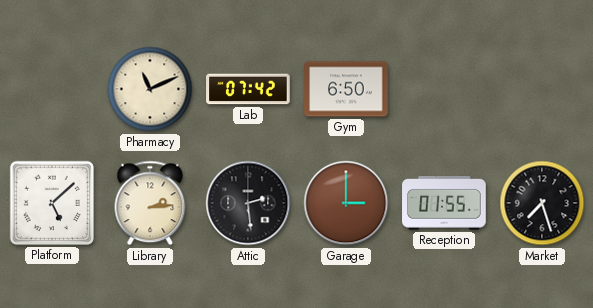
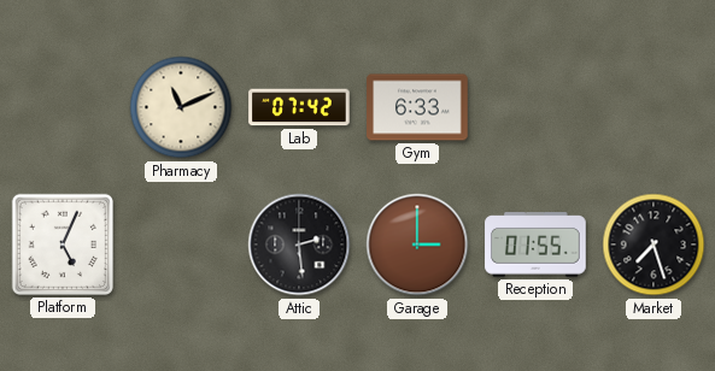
Gym: 6:50 -> 6:33 (417, 107)
Platform: 5:08 -> 5:04 (63, 245)
Library: 2:14 -> none (150, 203)
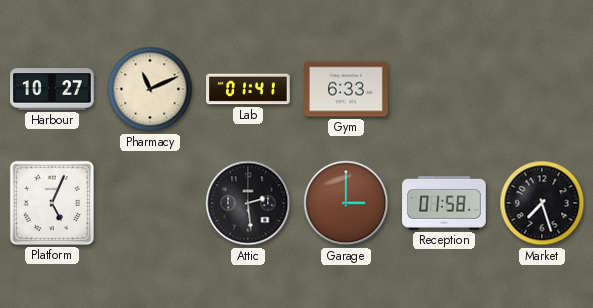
Harbour: none -> 10:27 (52, 89)
Lab: 07:42 -> 01:41 (248, 89)
Reception: 01:55 -> 01:58 (444, 204)
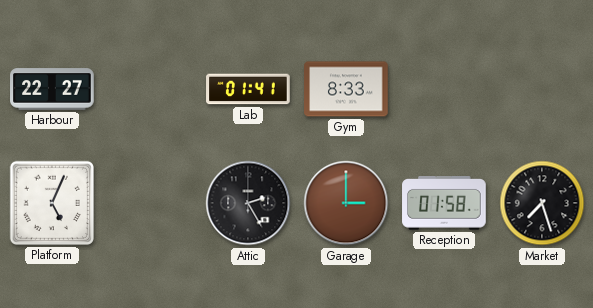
Harbour: 10:27 -> 22:27 (52, 89)
Pharmacy: 11:11 -> none (150, 89)
Gym: 6:33 -> 8:33 (346, 89)
Attic: 2:29 -> 2:25 (248, 203)
